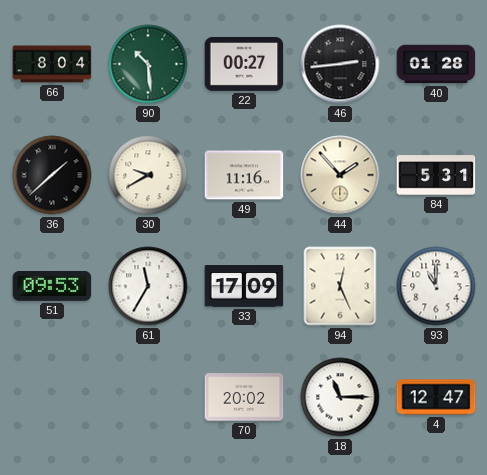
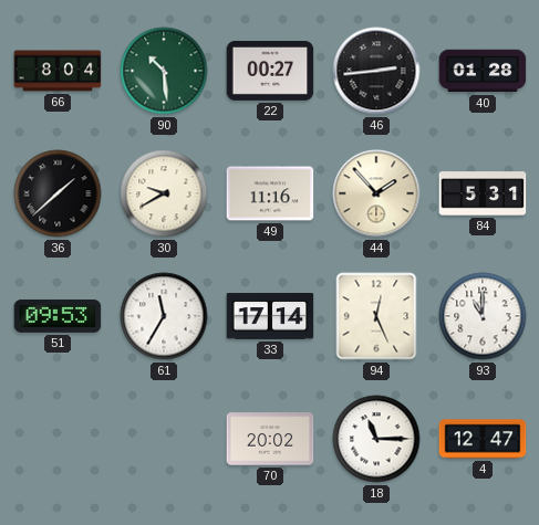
33: 17:09 -> 17:14 (270, 316)
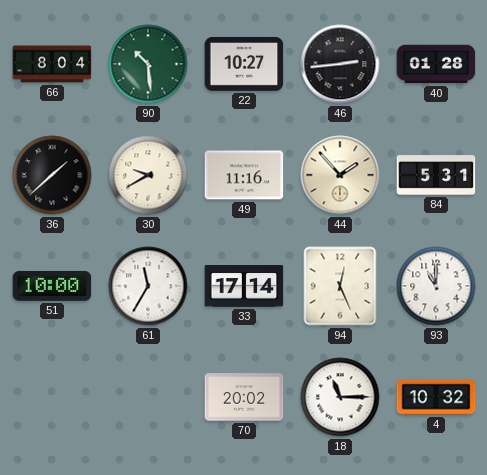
22: 00:27 -> 10:27 (244, 64)
51: 09:53 -> 10:00 (52, 286)
4: 12:47 -> 10:32 (436, 397)
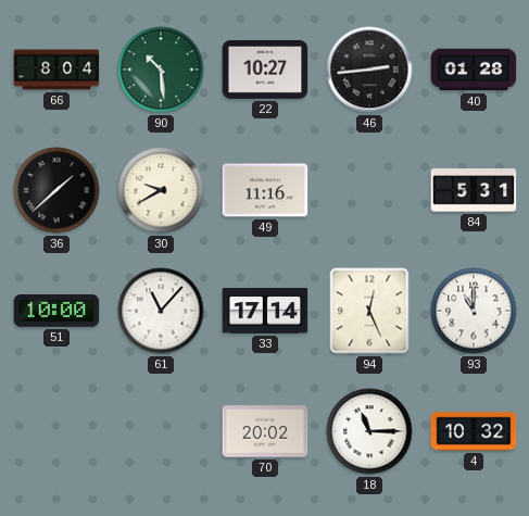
44: 1:53 -> none (340, 175)
61: 11:35 -> 11:07 (161, 311)
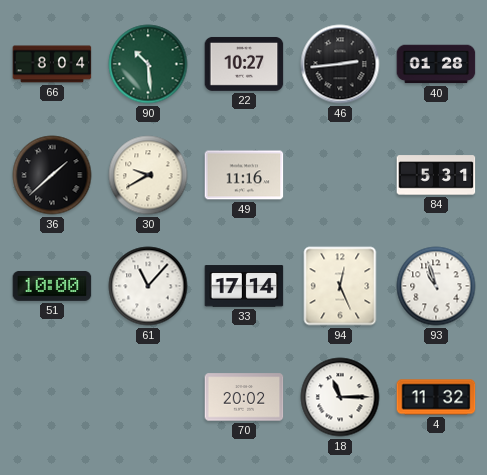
93: 11:00 -> 10:57 (436, 286)
4: 10:32 -> 11:32 (436, 397)
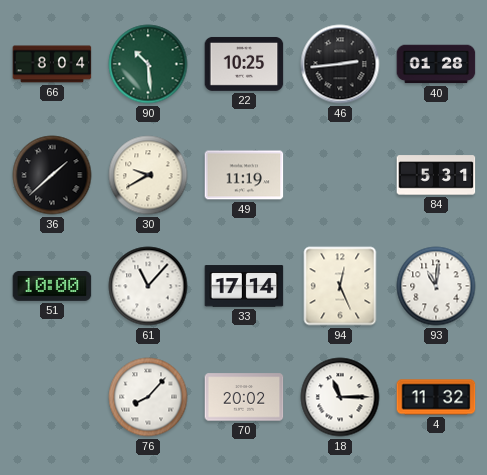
22: 10:27 -> 10:25 (244, 64)
49: 11:16 -> 11:19 (244, 175)
93: 10:57 -> 11:01 (436, 286)
76: none -> 8:07 (148, 397)
